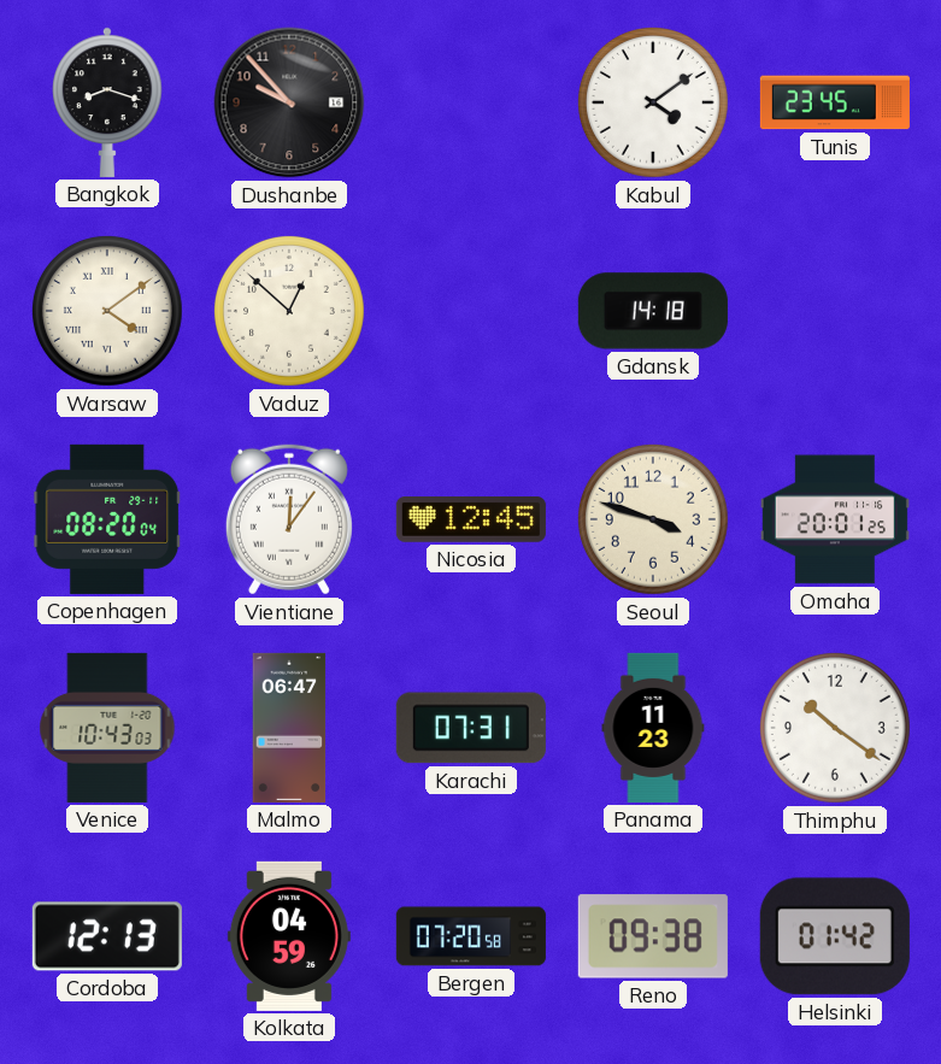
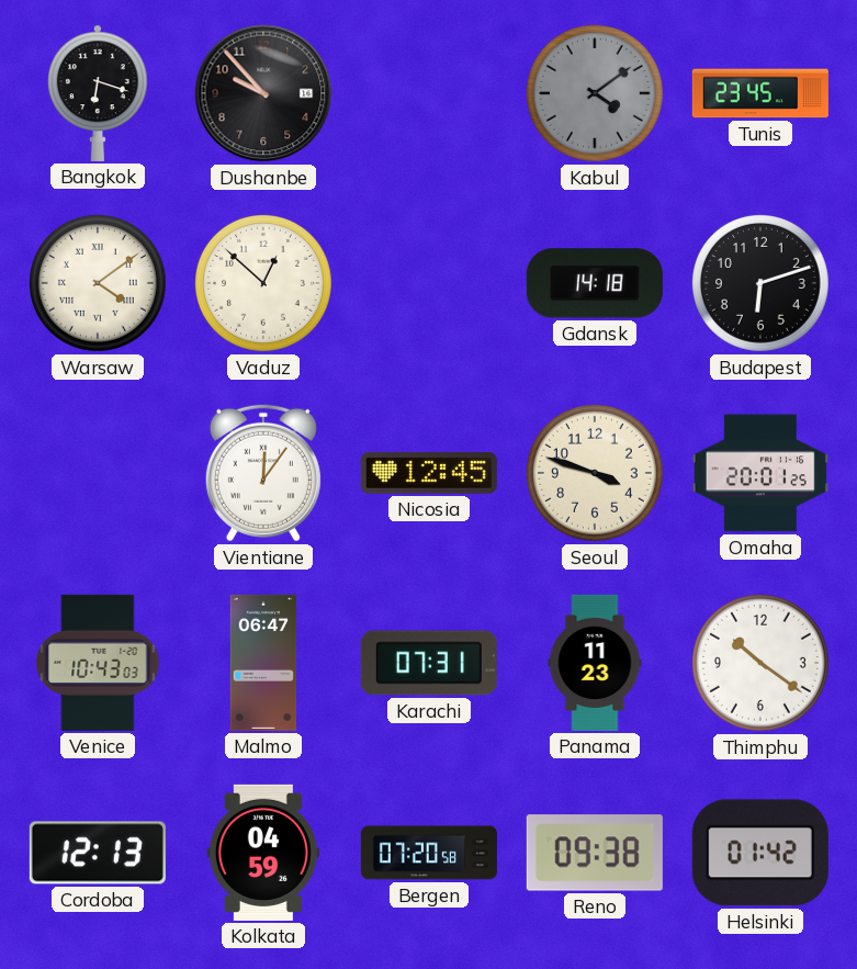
Bangkok: 8:18 -> 6:18 (98, 93)
Kabul dial: white -> grey (595, 93)
Budapest: none -> 6:12 (760, 283)
Copenhagen: 08:20 -> none (107, 519)
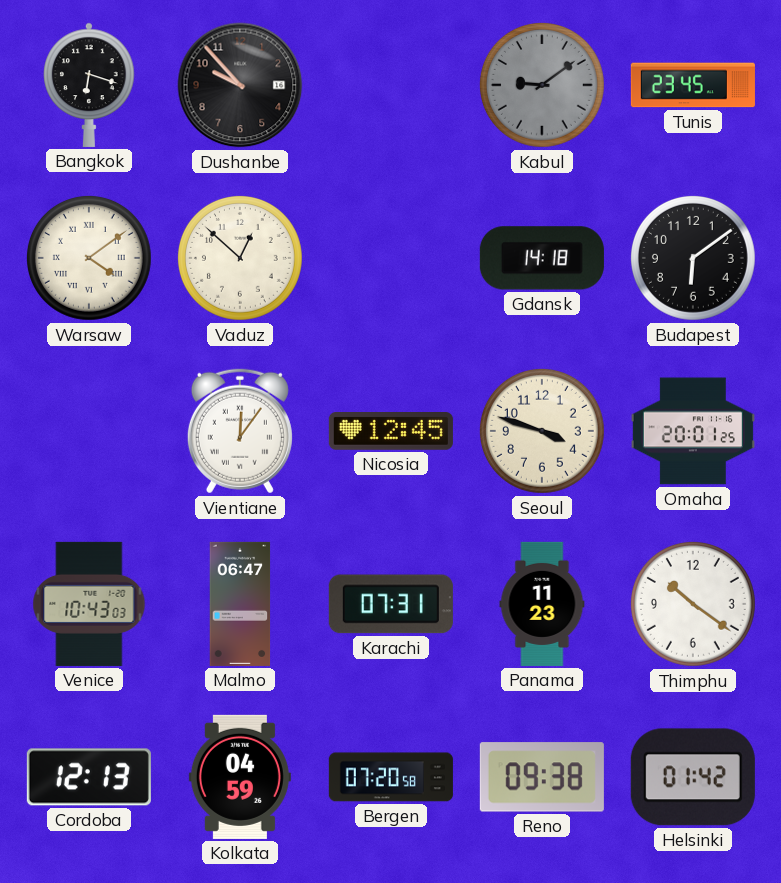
Kabul: 4:09 -> 9:09 (542, 85)
Budapest: 6:12 -> 6:09 (693, 258)
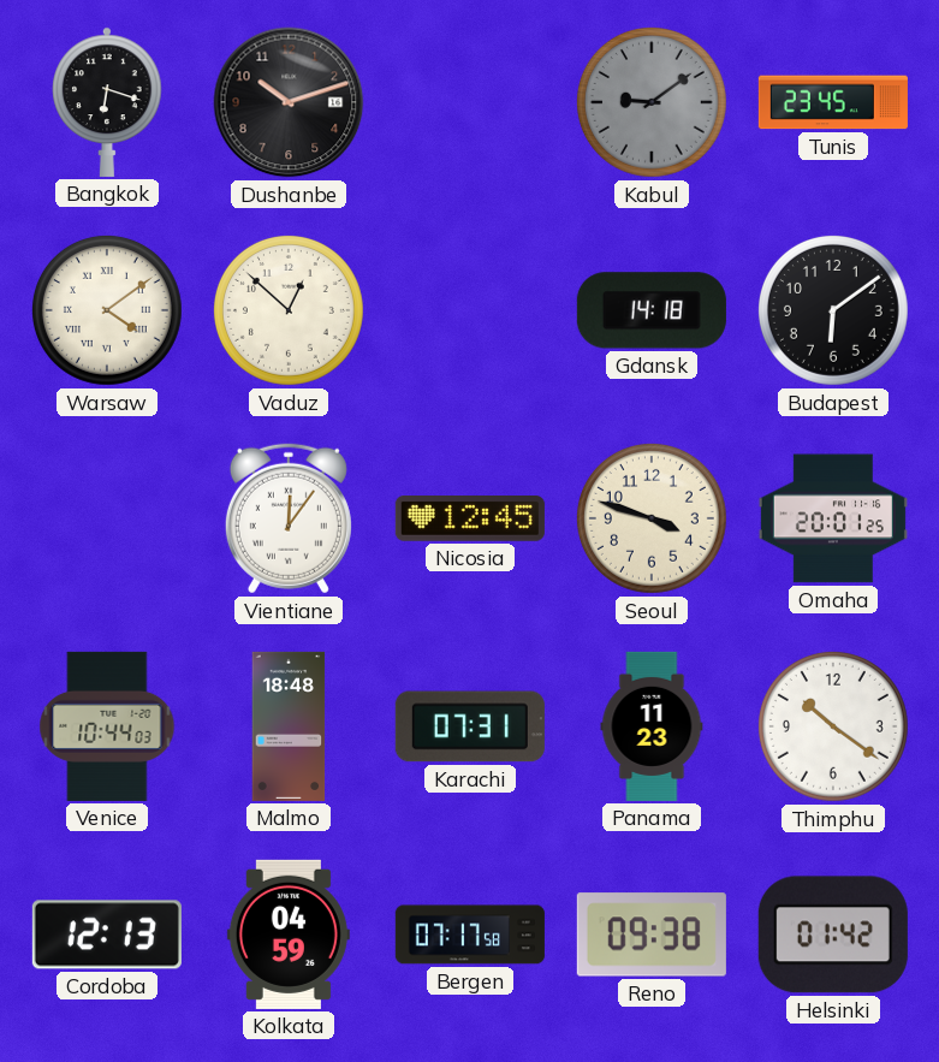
Dushanbe: 9:53 -> 10:12 (289, 102)
Venice: 10:43 -> 10:44 (107, 726)
Malmo: 06:47 -> 18:48 (289, 726)
Bergen: 07:20 -> 07:17 (470, 935)
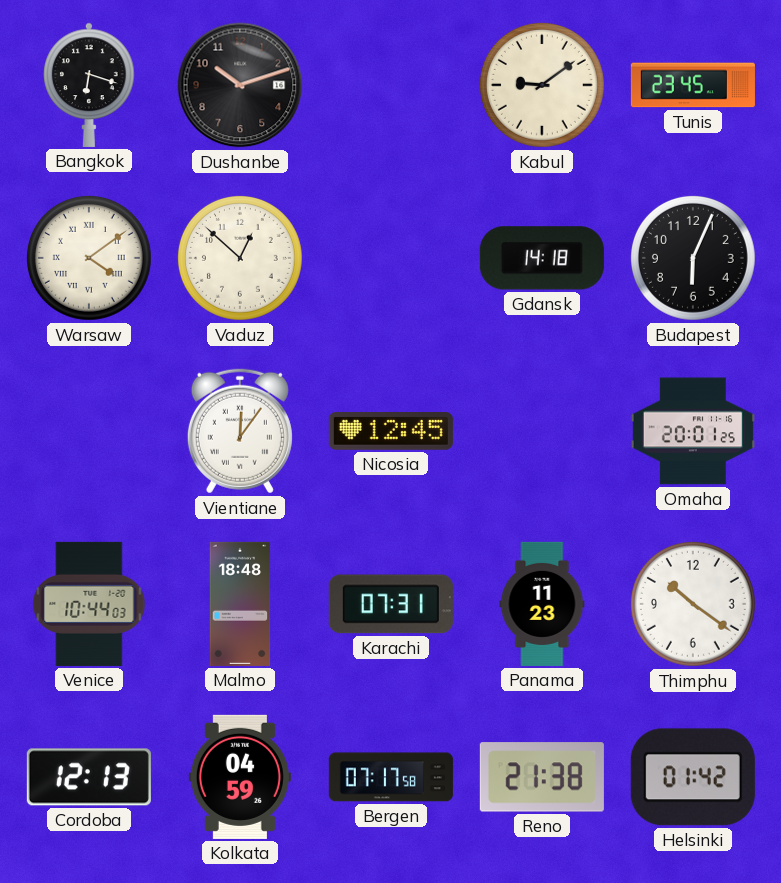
Kabul dial: grey -> cream (542, 85)
Budapest: 6:09 -> 6:04 (693, 258)
Seoul: 3:48 -> none (652, 518)
Reno: 09:38 -> 21:38 (542, 777)
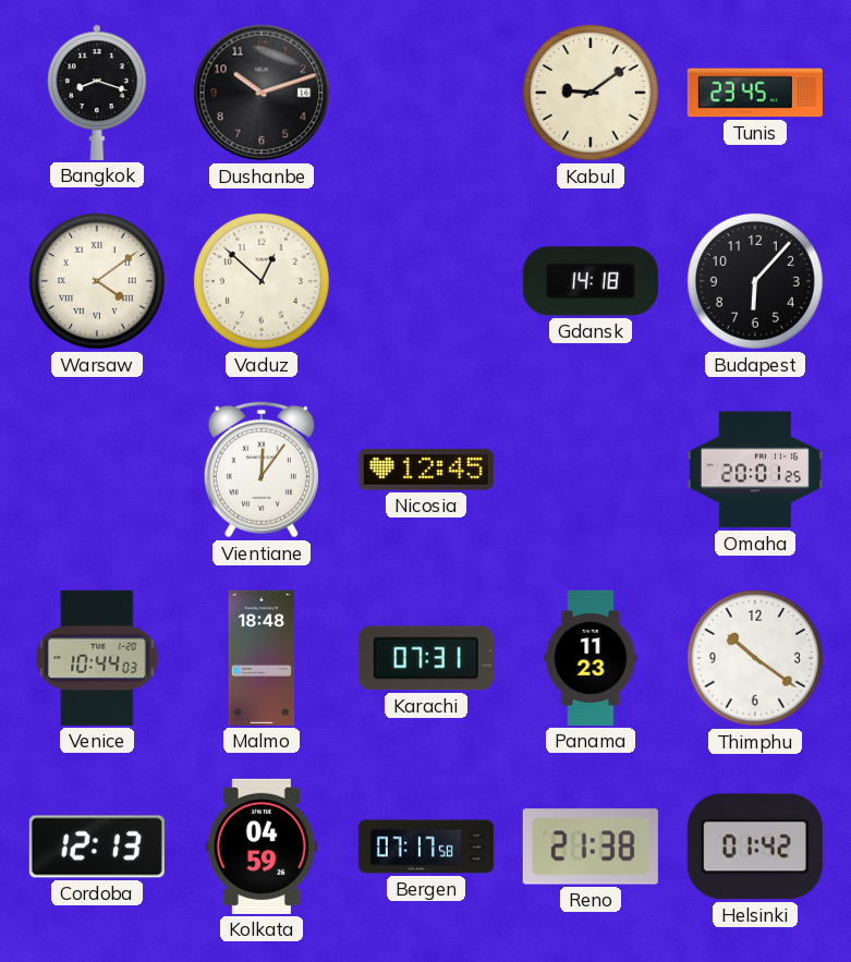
Bangkok: 6:18 -> 8:18 (97, 93)
Budapest: 6:04 -> 6:07 (755, 281)
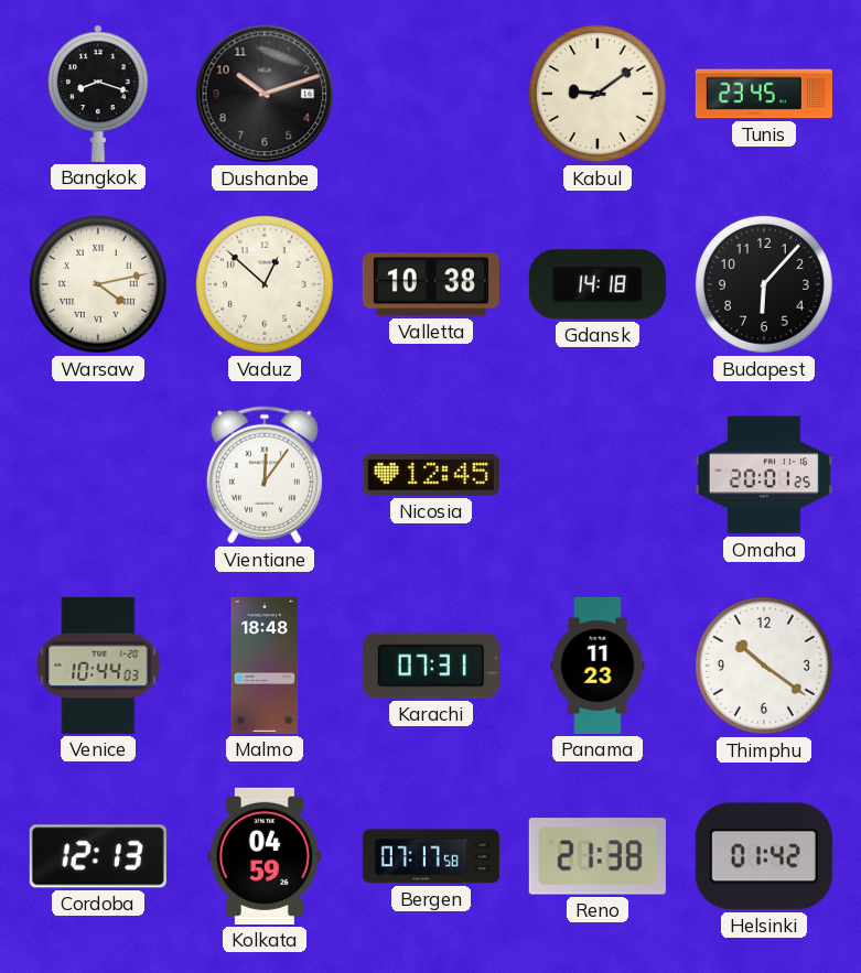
Warsaw: 4:09 -> 4:13 (98, 284)
Valletta: none -> 10:38 (431, 284)
